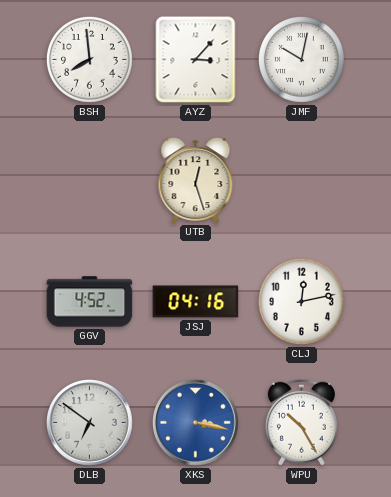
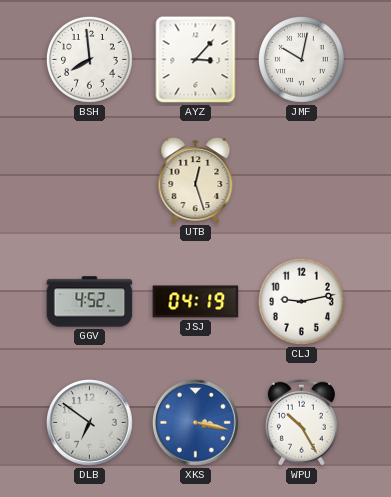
JSJ: 04:16 -> 04:19 (196, 302)
CLJ: 12:13 -> 9:13 (301, 301)
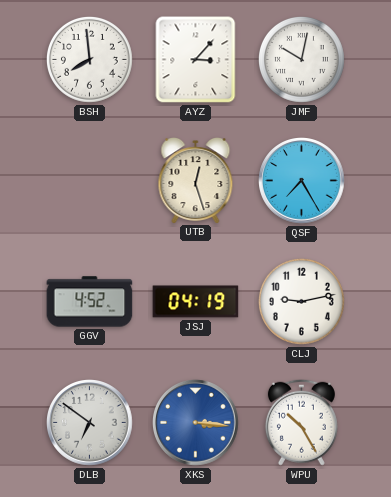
QSF: none -> 7:25 (302, 181)
XKS: 3:17 -> 3:16 (196, 423)
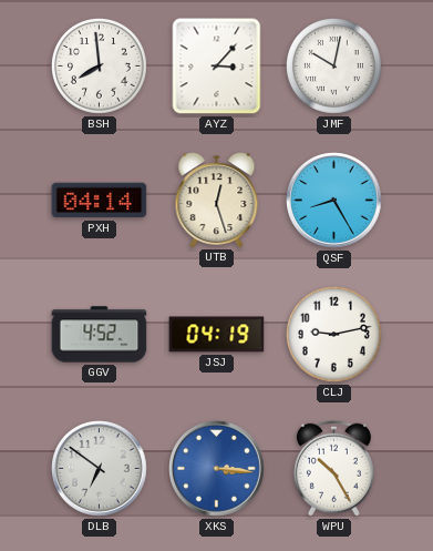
PXH: none -> 04:14 (100, 201)
QSF: 7:25 -> 8:25 (334, 201)
